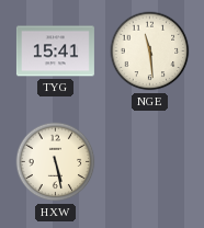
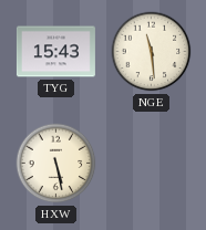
TYG: 15:41 -> 15:43 (55, 52)
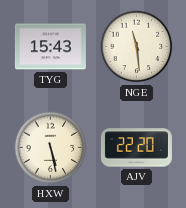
AJV: none -> 22:20 (136, 148)
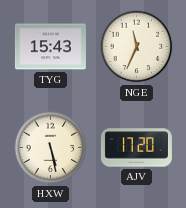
NGE: 11:29 -> 11:34 (137, 47)
AJV: 22:20 -> 17:20 (136, 148)
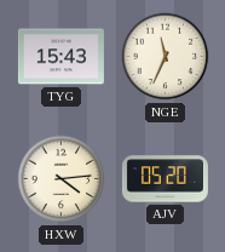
HXW: 5:28 -> 4:14 (62, 179)
AJV: 17:20 -> 05:20 (165, 179)
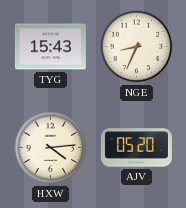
NGE: 11:34 -> 8:34 (137, 47)
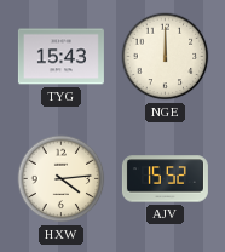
NGE: 8:34 -> 12:00 (166, 57)
AJV: 05:20 -> 15:52 (165, 179)
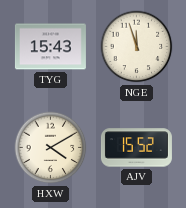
NGE: 12:00 -> 11:57 (137, 47)
HXW: 4:14 -> 4:10 (51, 148)
